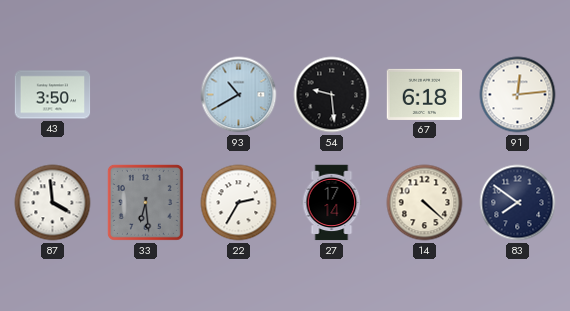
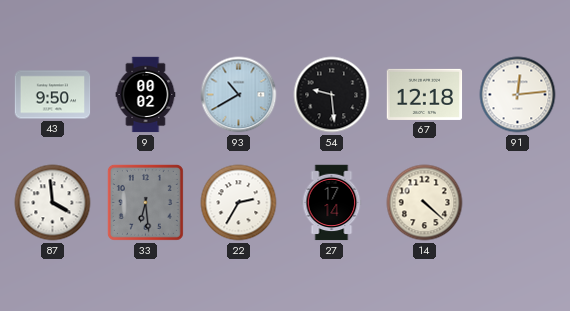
43: 3:50 -> 9:50 (53, 95)
9: none -> 00:02 (146, 95)
67: 6:18 -> 12:18 (425, 94)
83: 7:51 -> none (518, 203)
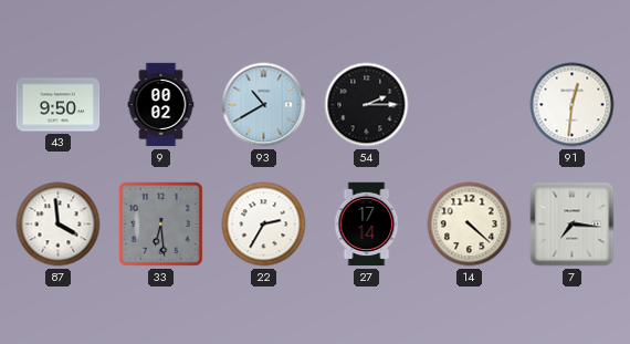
54: 9:29 -> 2:15 (367, 105)
67: 12:18 -> none (425, 94)
91: 12:14 -> 12:31 (573, 105)
7: none -> 7:16 (573, 225)
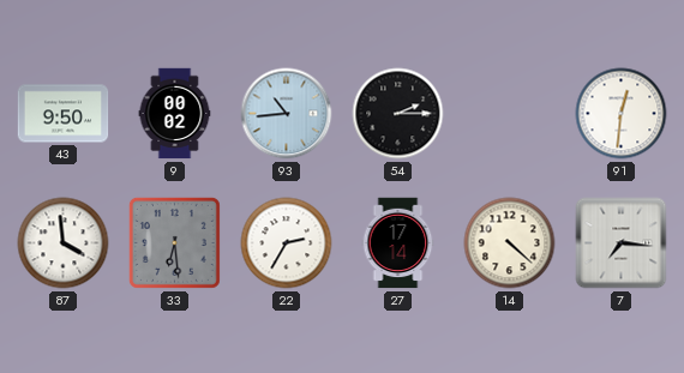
93: 10:40 -> 10:44 (287, 114)
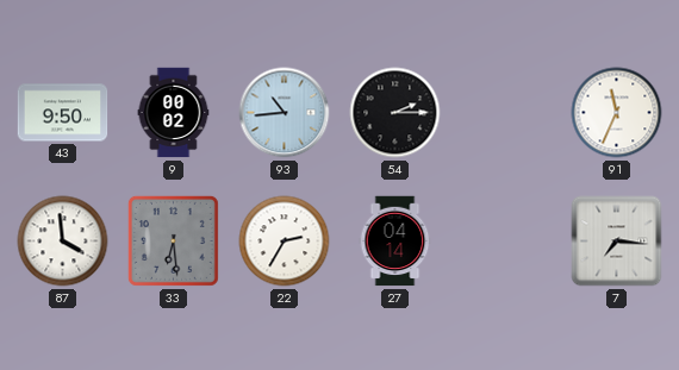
91: 12:31 -> 11:34 (617, 113)
27: 17:14 -> 04:14 (395, 242)
14: 4:22 -> none (510, 243)
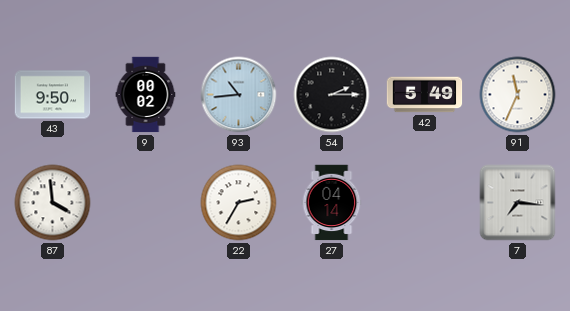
42: none -> 5:49 (425, 95)
33: 6:29 -> none (173, 240)
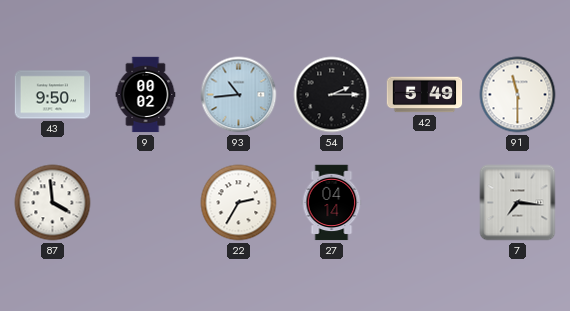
91: 11:34 -> 11:30 (518, 95)
